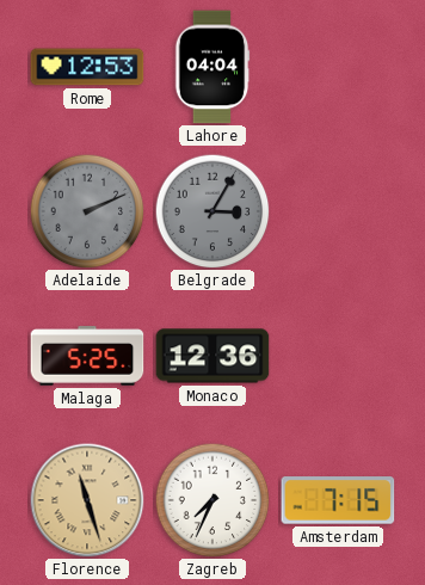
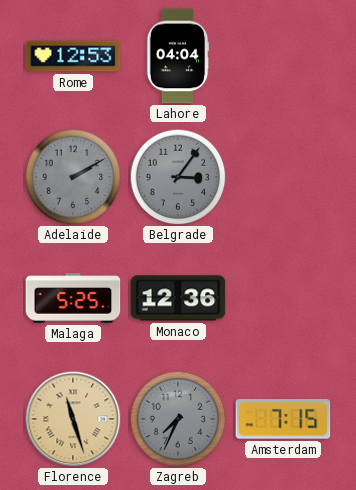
Adelaide: 2:11 -> 2:10 (73, 177)
Belgrade: 3:05 -> 3:06 (178, 177)
Zagreb dial: white -> grey (178, 419)
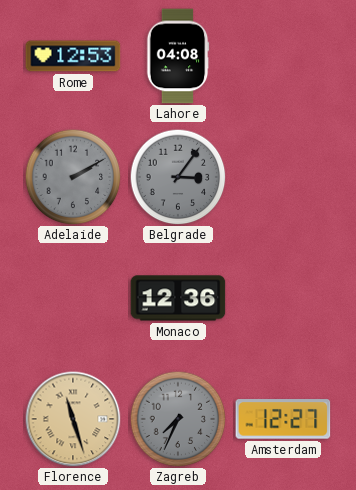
Lahore: 04:04 -> 04:08 (178, 56)
Malaga: 5:25 -> none (73, 298)
Amsterdam: 7:15 -> 12:27 (283, 419)
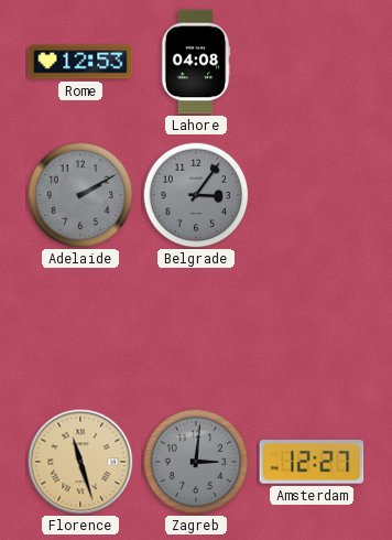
Monaco: 12:36 -> none (178, 298)
Zagreb: 7:34 -> 3:01 (196, 462)
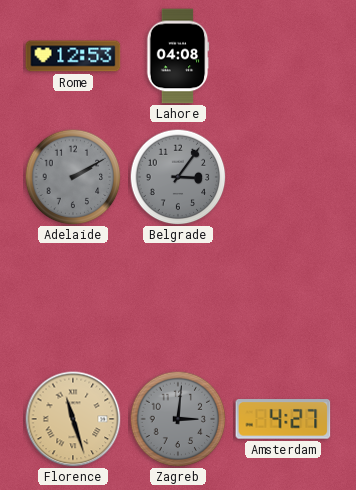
Amsterdam: 12:27 -> 4:27 (283, 419)
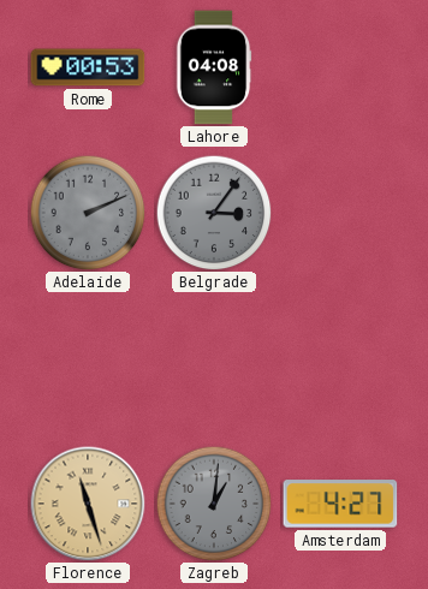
Rome: 12:53 -> 00:53 (88, 67)
Adelaide: 2:10 -> 2:11 (88, 213)
Zagreb: 3:01 -> 1:01 (214, 504)
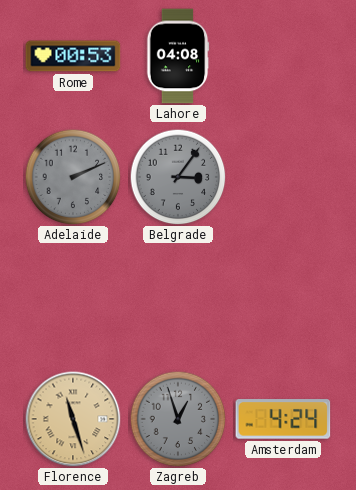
Zagreb: 1:01 -> 12:57 (178, 419)
Amsterdam: 4:27 -> 4:24 (283, 419)
